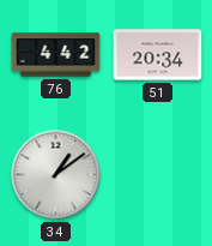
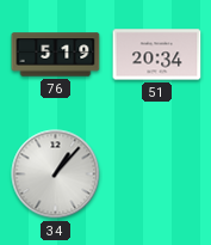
76: 4:42 -> 5:19 (56, 55)
34: 1:09 -> 1:07 (56, 174)
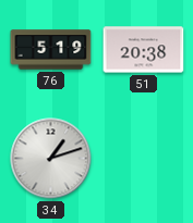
51: 20:34 -> 20:38 (144, 50)
34: 1:07 -> 1:12 (51, 159)
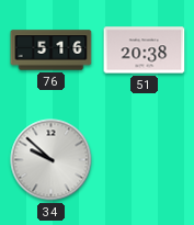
76: 5:19 -> 5:16 (52, 50)
34: 1:12 -> 9:52 (52, 160)
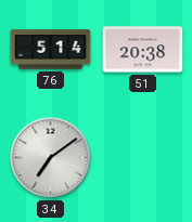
76: 5:16 -> 5:14 (51, 50)
34: 9:52 -> 7:09 (51, 158)
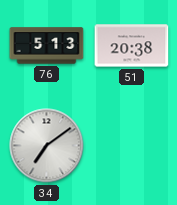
76: 5:14 -> 5:13 (47, 46)
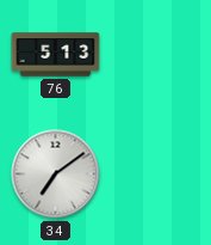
51: 20:38 -> none (132, 46)
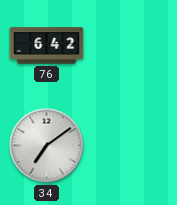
76: 5:13 -> 6:42 (47, 46)
